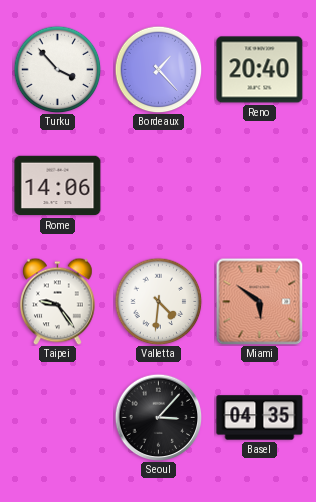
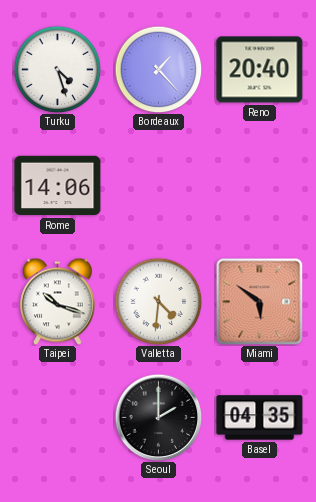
Turku: 3:53 -> 4:27 (57, 69)
Taipei: 9:24 -> 10:18 (58, 301)
Seoul: 3:07 -> 2:00 (158, 417)
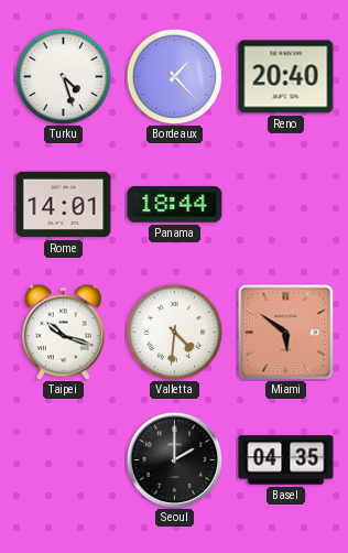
Rome: 14:06 -> 14:01 (64, 205)
Panama: none -> 18:44 (175, 205)
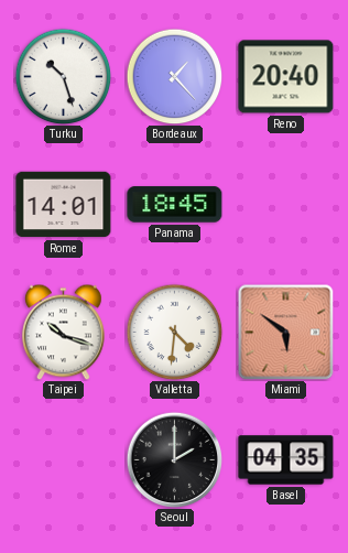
Turku: 4:27 -> 10:27 (63, 76)
Panama: 18:44 -> 18:45 (175, 205)
